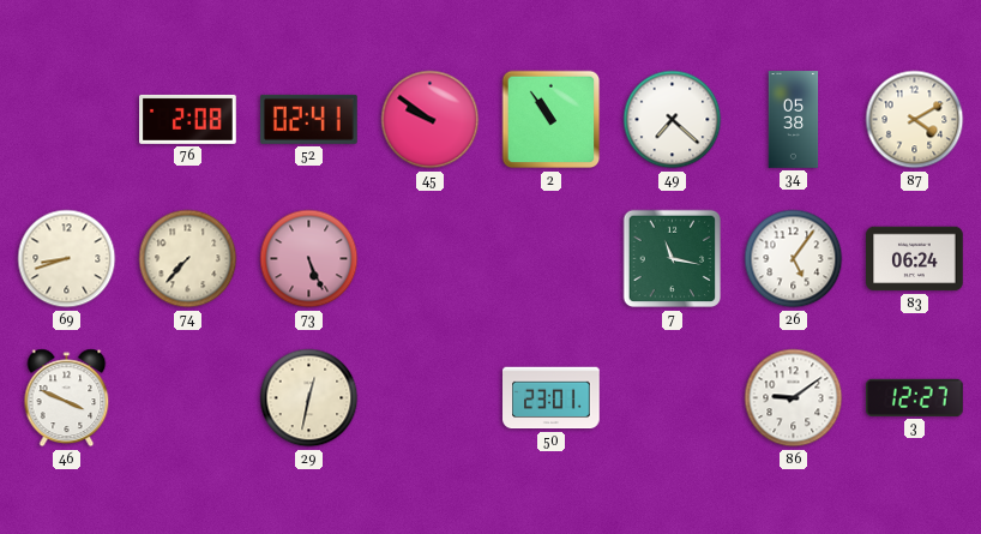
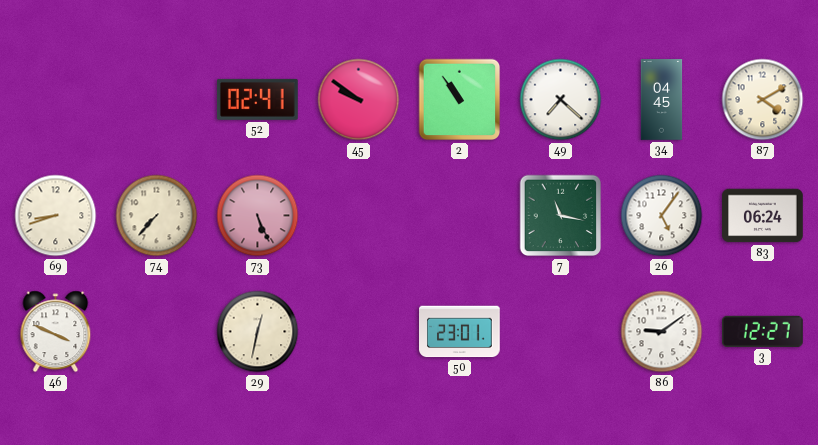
76: 2:08 -> none (188, 119)
34: 05:38 -> 04:45 (662, 100)
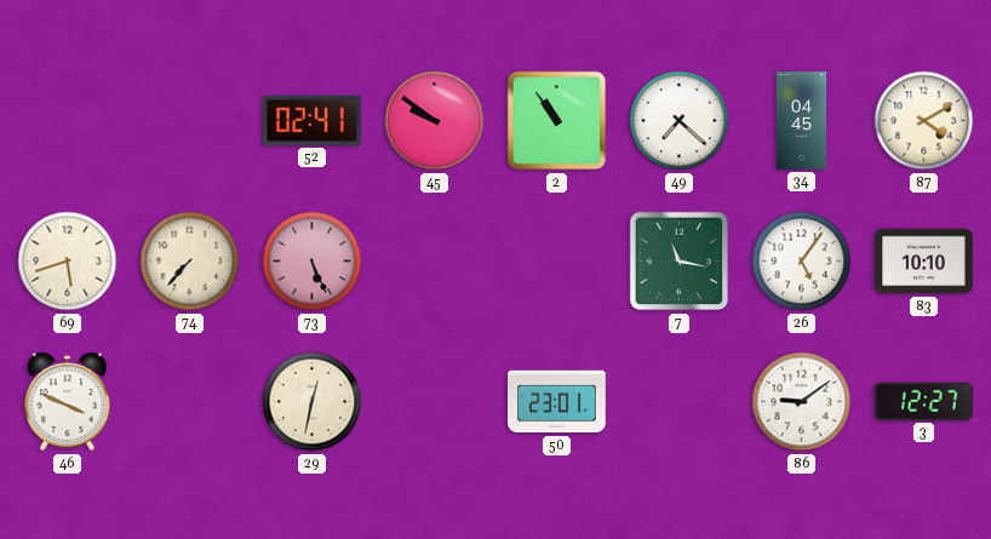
69: 8:42 -> 5:42 (68, 262)
83: 06:24 -> 10:10 (924, 262)
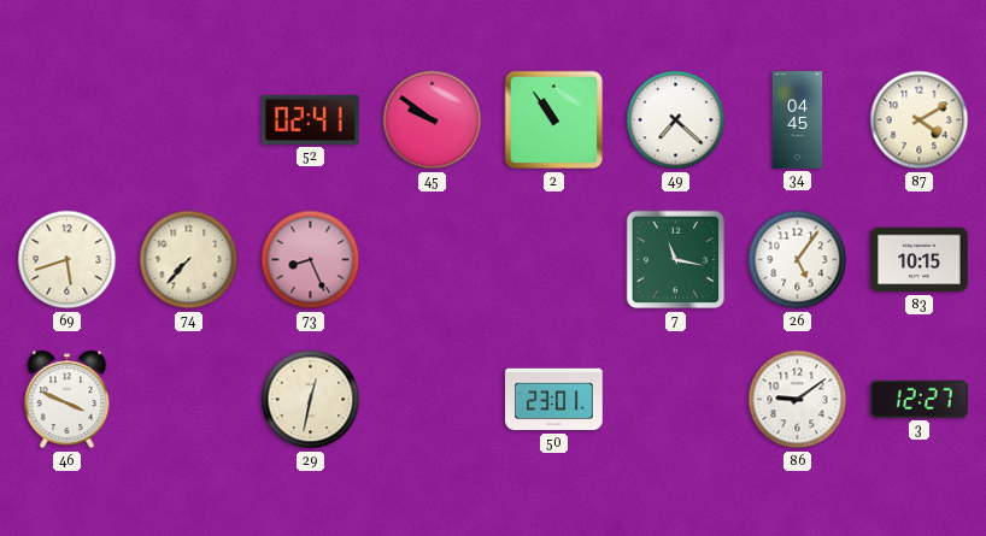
73: 5:26 -> 8:26 (311, 260)
83: 10:10 -> 10:15 (920, 260)
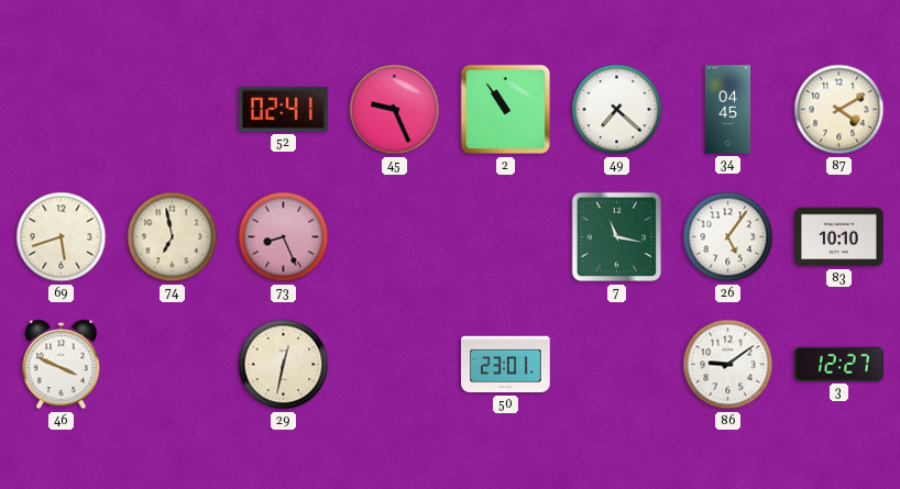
45: 9:51 -> 9:26 (395, 110)
74: 7:37 -> 6:58 (173, 237)
83: 10:15 -> 10:10 (839, 237)
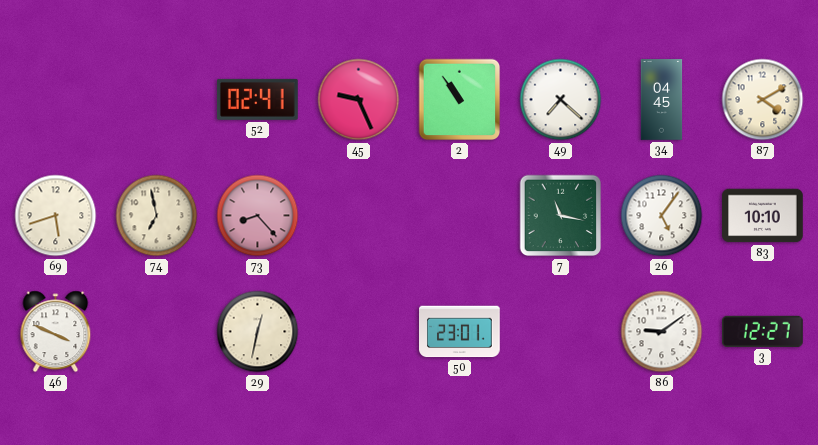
73: 8:26 -> 8:23 (258, 216)
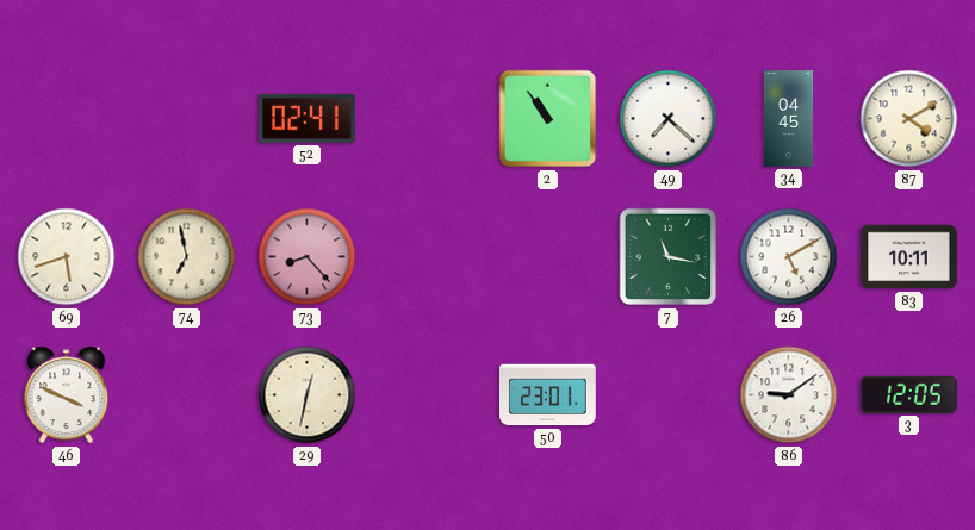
45: 9:26 -> none (359, 100)
26: 5:06 -> 5:10 (789, 257)
83: 10:10 -> 10:11 (909, 257)
3: 12:27 -> 12:05 (909, 394)
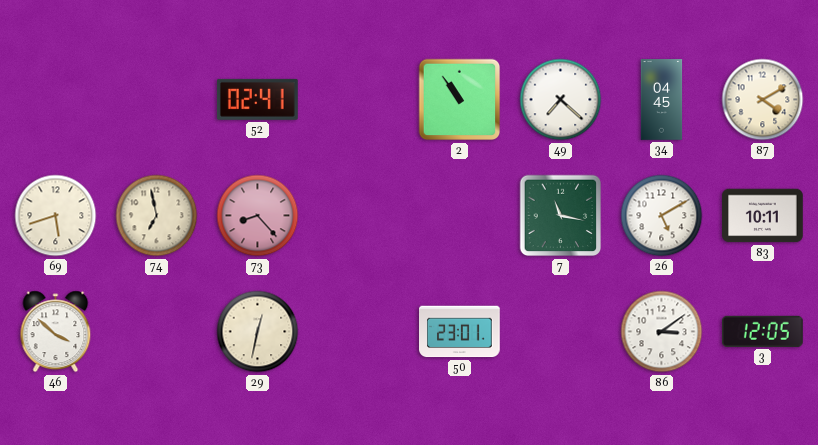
46: 3:49 -> 3:52 (56, 332)
86: 9:09 -> 3:09 (662, 332)
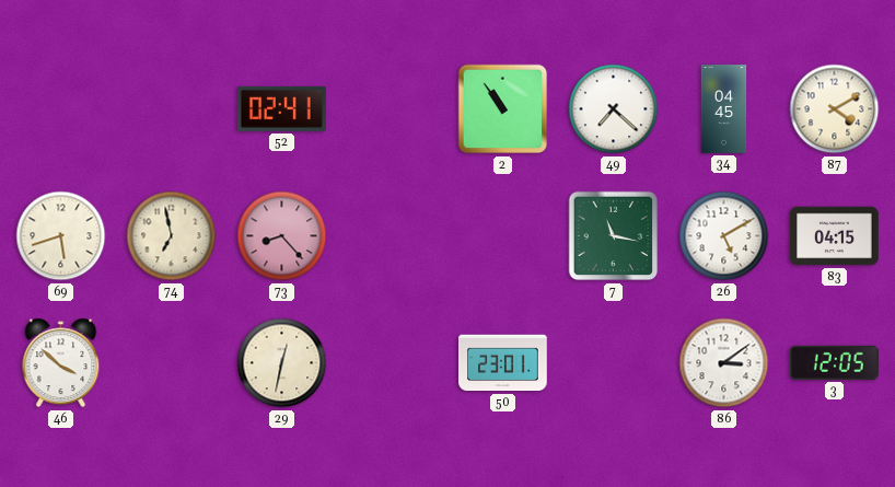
83: 10:11 -> 04:15 (835, 236)
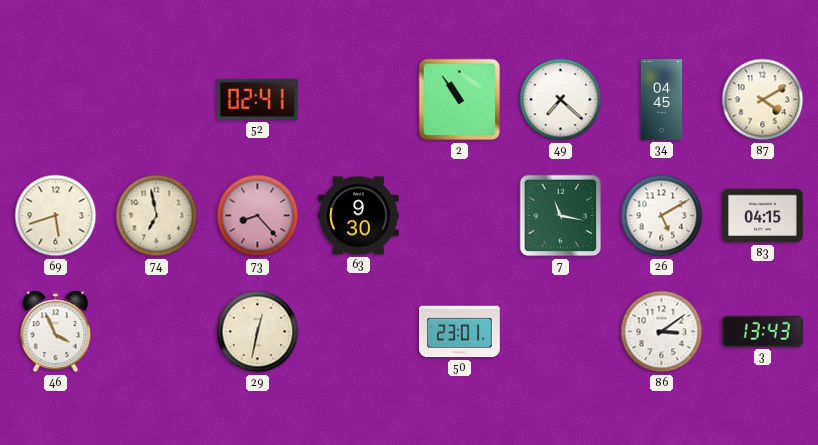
63: none -> 9:30 (359, 216)
46: 3:52 -> 3:56 (56, 332)
3: 12:05 -> 13:43 (763, 331)
